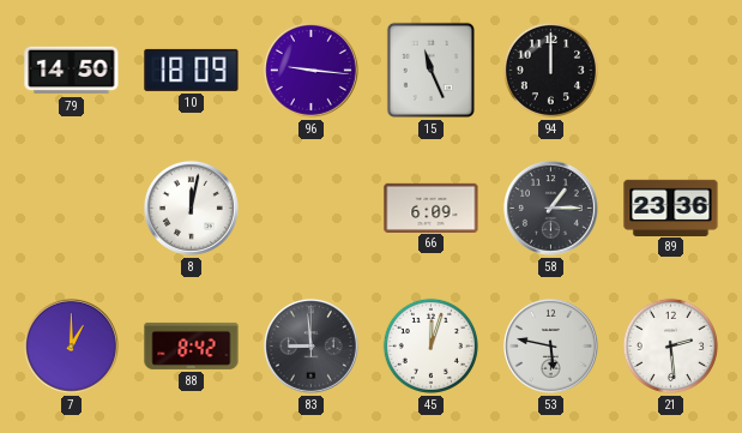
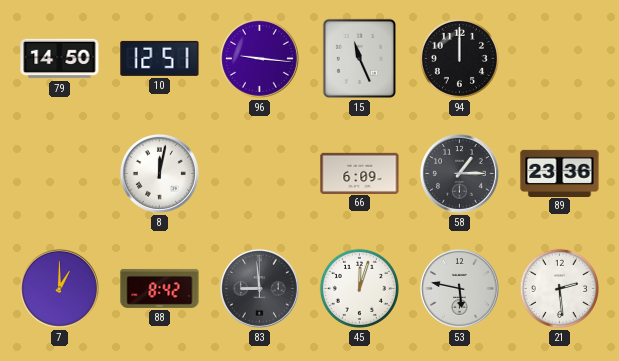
10: 18:09 -> 12:51 (160, 58)
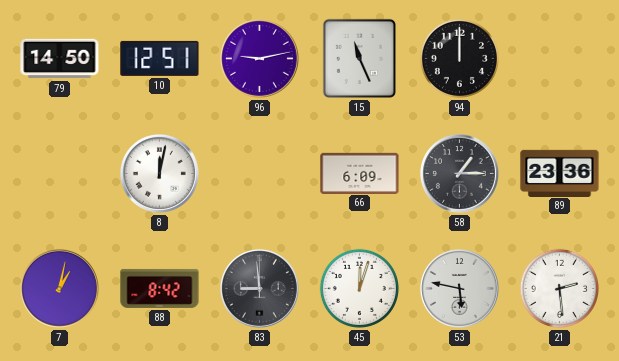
96: 9:16 -> 9:13 (259, 58)
7: 1:00 -> 1:02 (59, 288)
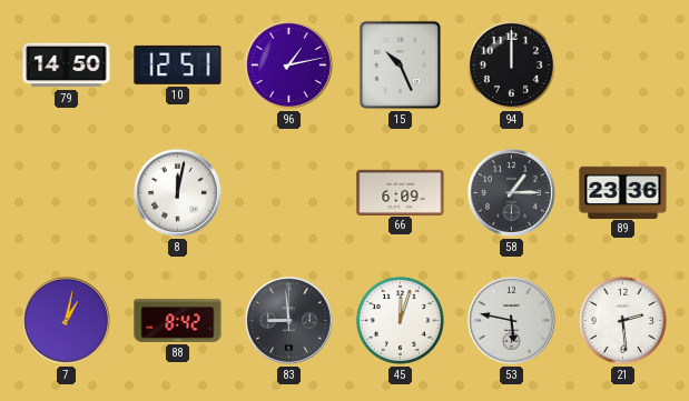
96: 9:13 -> 1:13 (288, 64)
15: 11:26 -> 10:26 (400, 64)
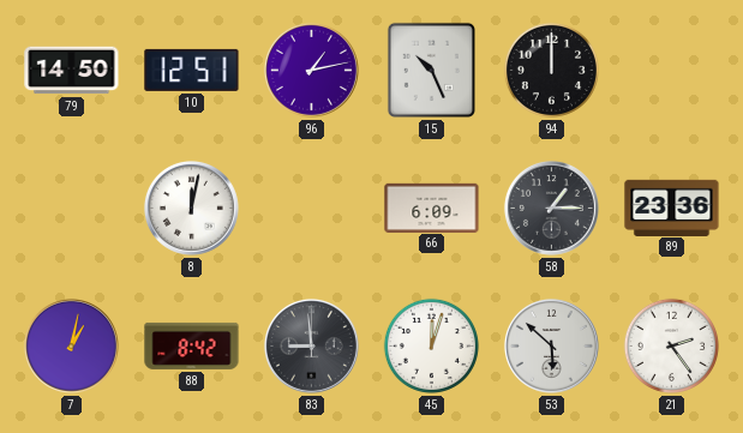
53: 5:47 -> 5:52 (551, 345)
21: 2:29 -> 2:24 (671, 345)
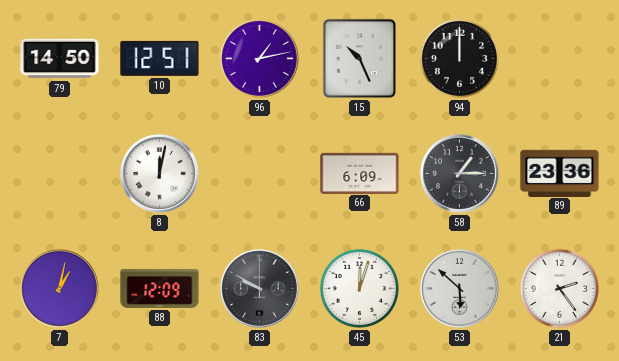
88: 8:42 -> 12:09 (160, 288)
83: 8:59 -> 9:50 (259, 288)
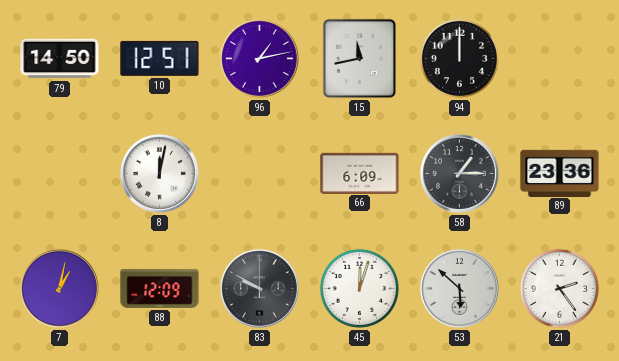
15: 10:26 -> 11:43 (359, 58)
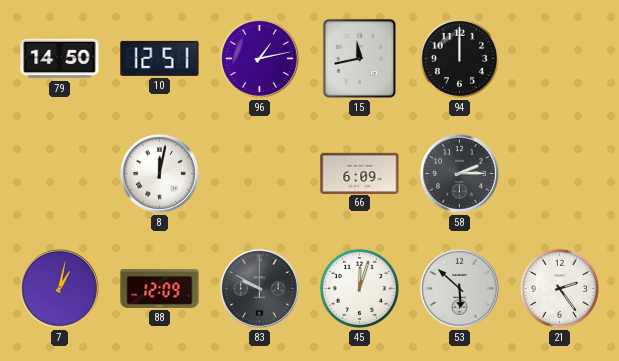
58: 1:15 -> 2:15 (459, 173)
89: 23:36 -> none (560, 173)
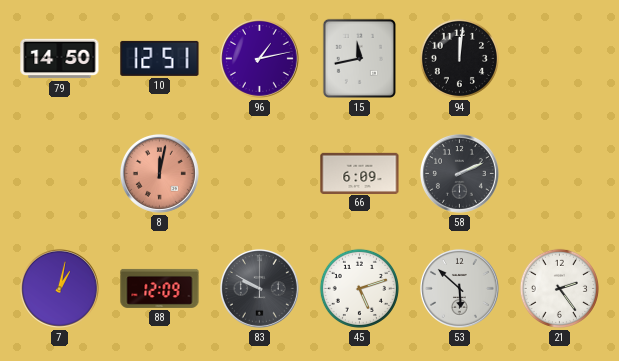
94: 12:00 -> 12:01 (459, 58)
8 dial: white -> salmon (159, 173)
58: 2:15 -> 2:11 (459, 173)
45: 12:03 -> 5:12 (359, 288)
